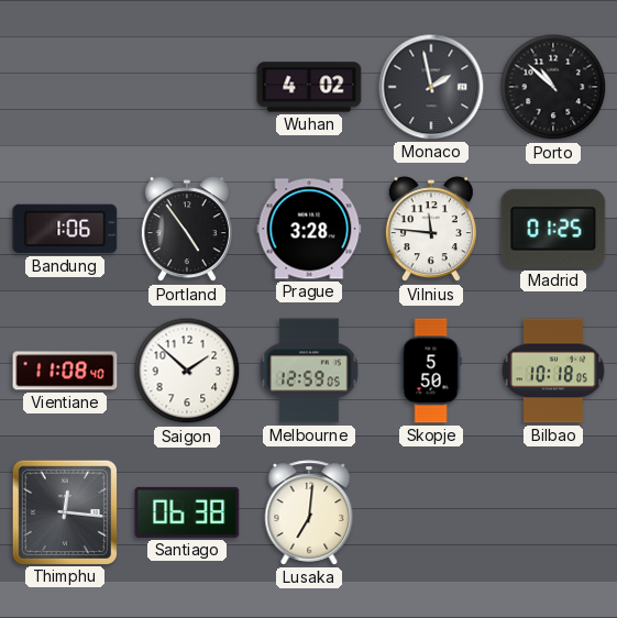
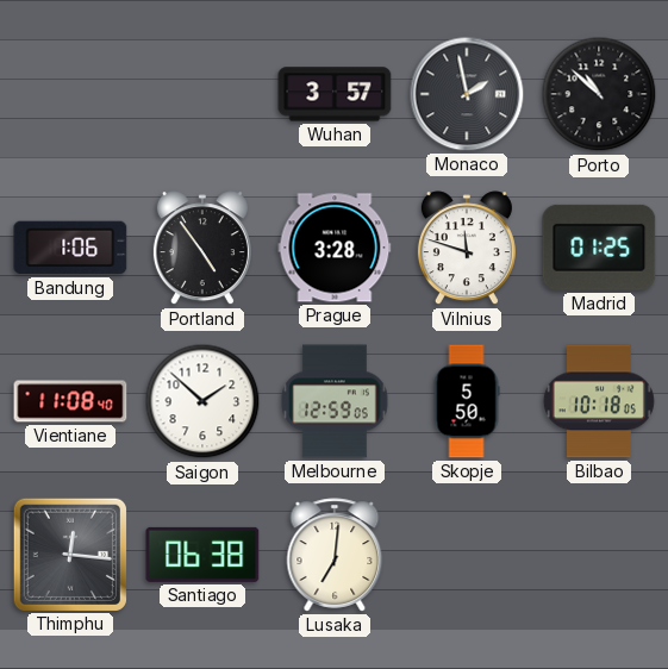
Wuhan: 4:02 -> 3:57 (335, 94)
Vilnius: 11:46 -> 11:48 (467, 249)
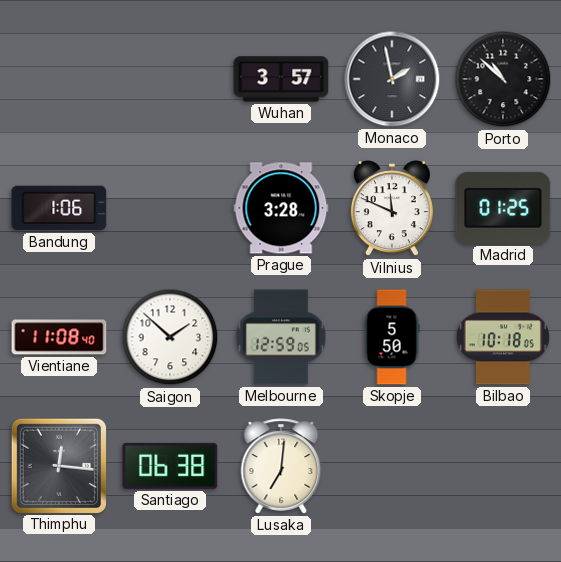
Portland: 4:54 -> none (202, 249)
Vilnius: 11:48 -> 11:49 (392, 209)
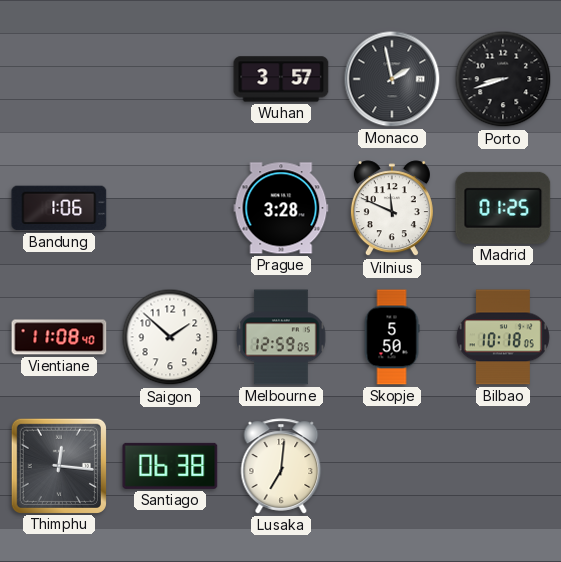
Porto: 10:52 -> 8:42 (503, 79)
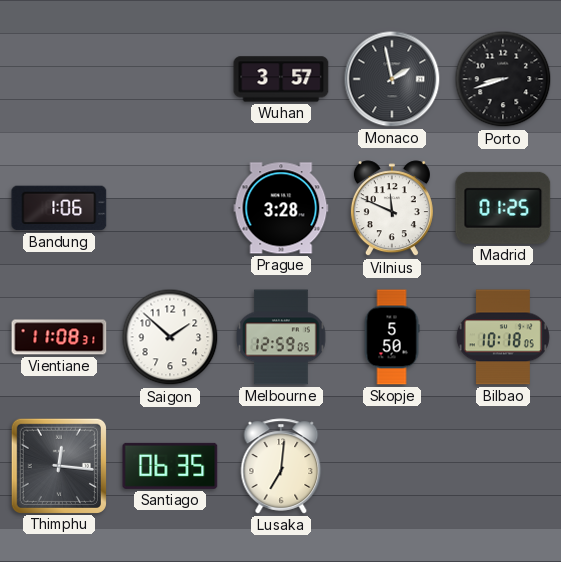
Vientiane: 11:08:40 -> 11:08:31 (59, 337)
Santiago: 06:38 -> 06:35 (170, 466)
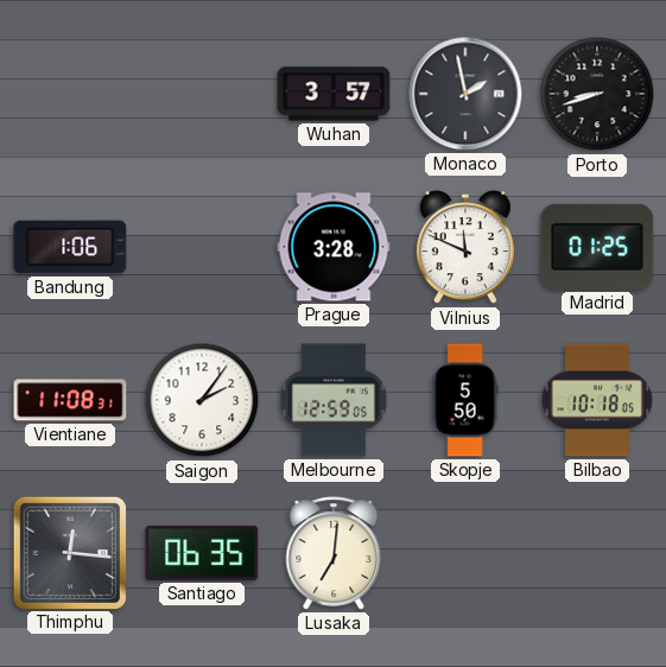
Saigon: 1:52 -> 2:06 (202, 400)
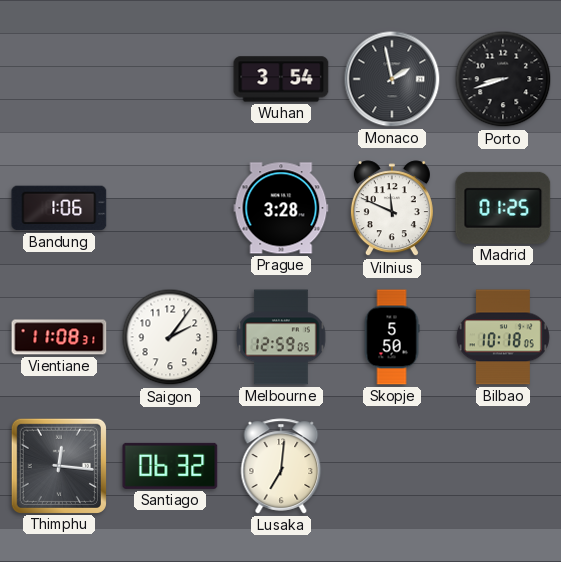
Wuhan: 3:57 -> 3:54 (281, 79)
Santiago: 06:35 -> 06:32 (170, 466)
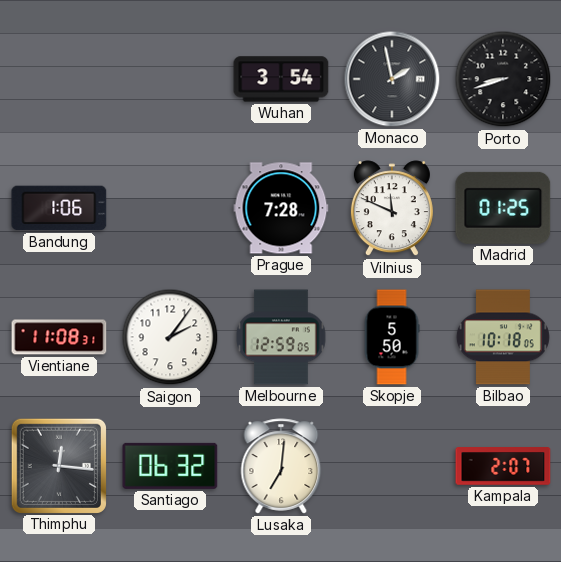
Prague: 3:28 -> 7:28 (281, 208)
Kampala: none -> 2:07 (503, 466)
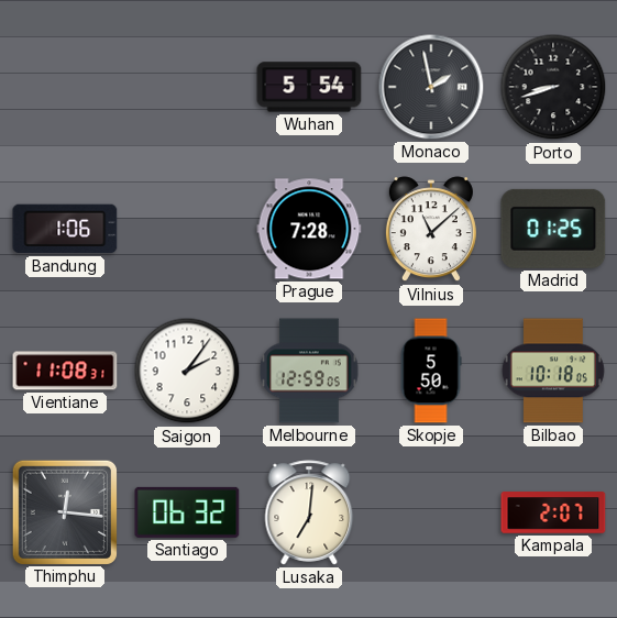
Wuhan: 3:54 -> 5:54 (309, 87)
Vilnius: 11:49 -> 11:08 (431, 230)
